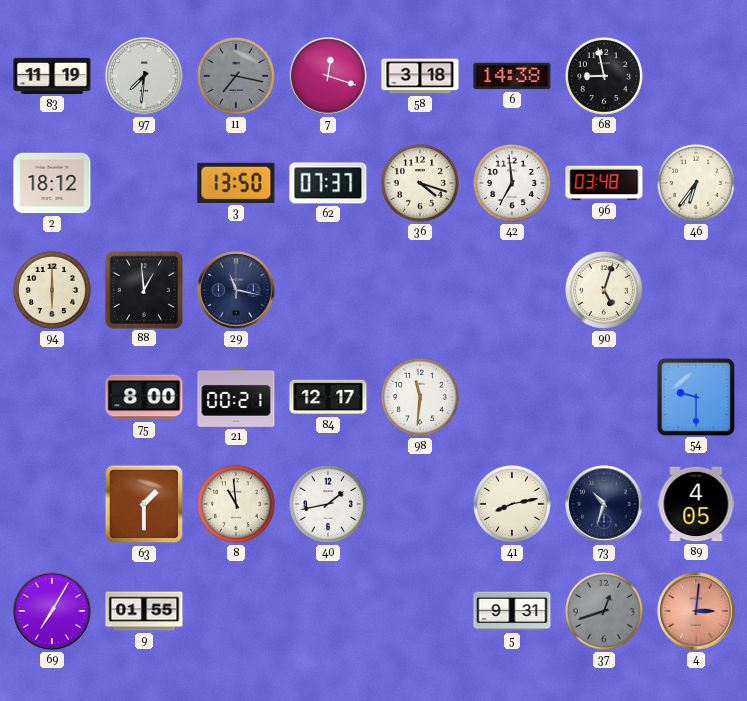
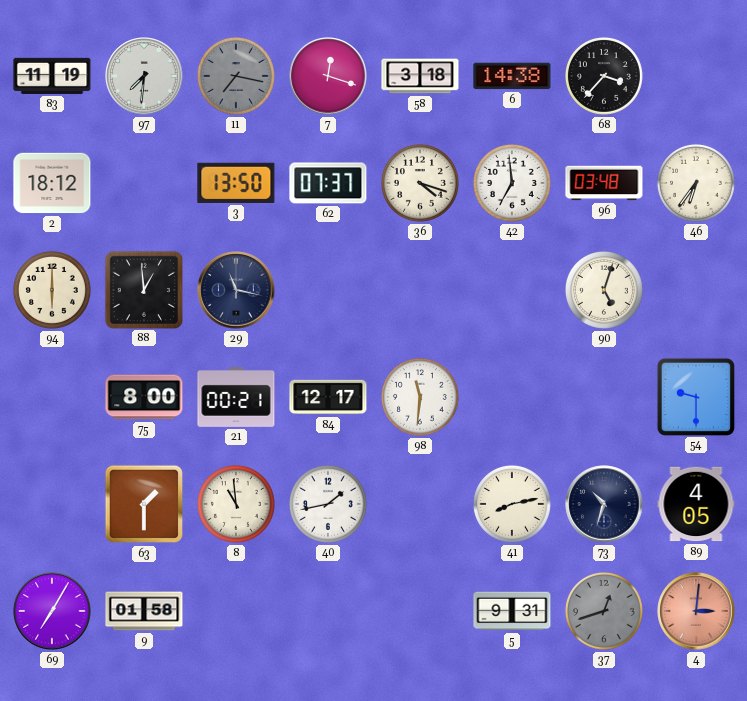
68: 8:58 -> 3:37 (604, 76)
9: 01:55 -> 01:58 (144, 611)
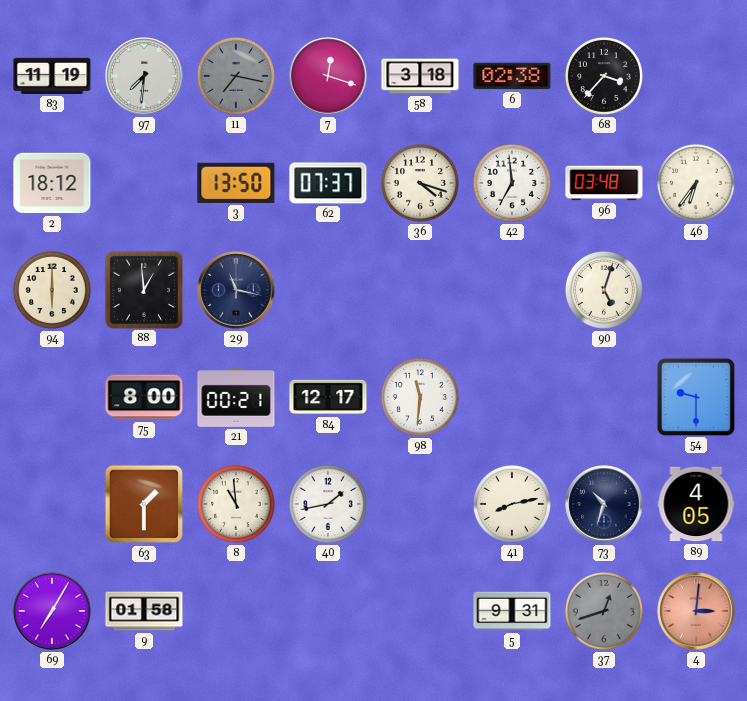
6: 14:38 -> 02:38 (512, 76)
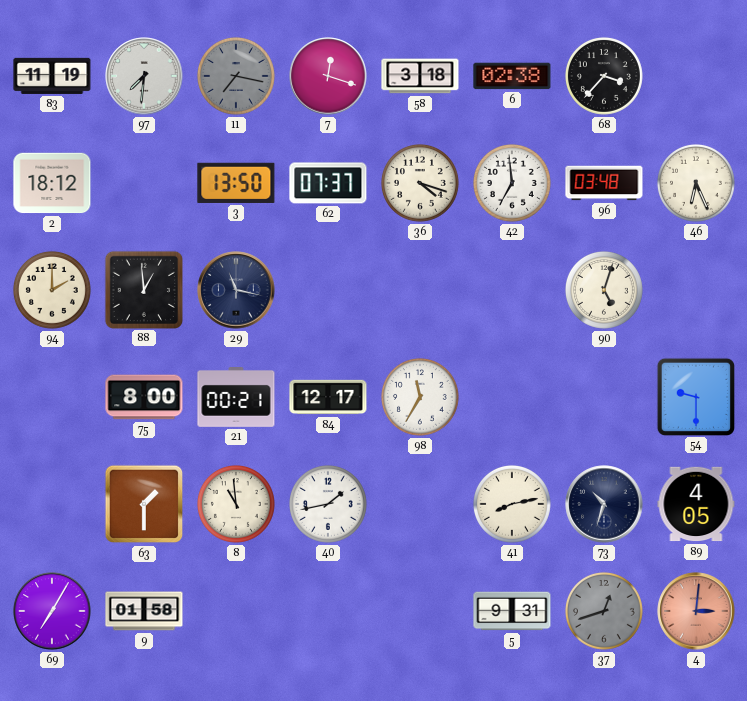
46: 6:36 -> 6:26 (696, 183)
94: 6:00 -> 2:00 (52, 290)
98: 11:31 -> 11:35 (420, 397)
